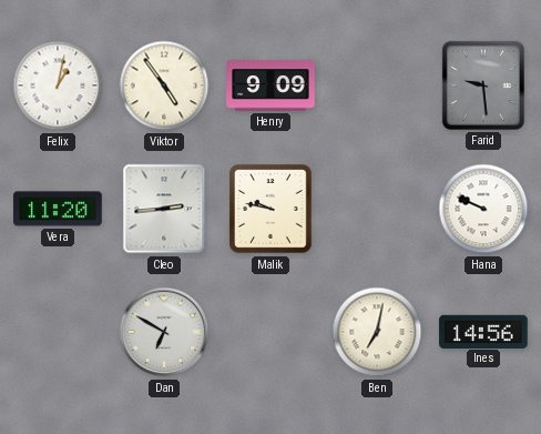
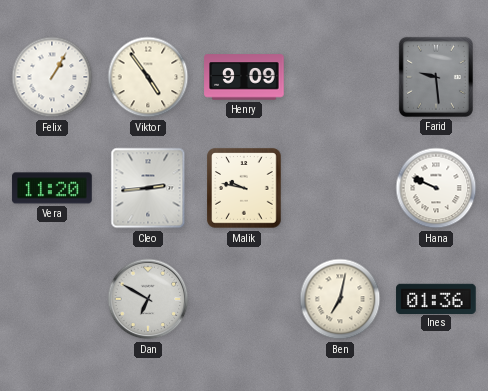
Felix: 1:02 -> 1:05 (52, 77)
Ines: 14:56 -> 01:36 (436, 298)
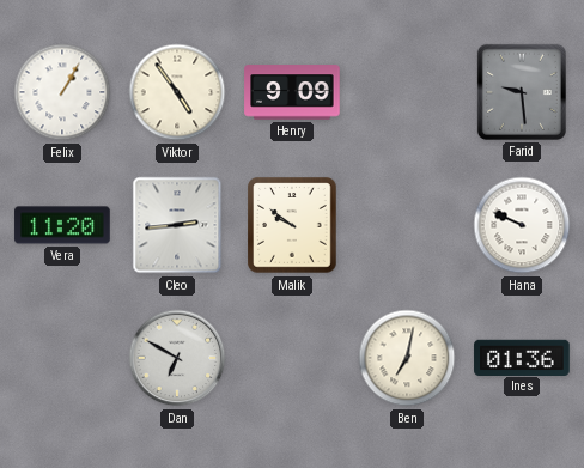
Malik: 9:47 -> 9:51 (292, 225)
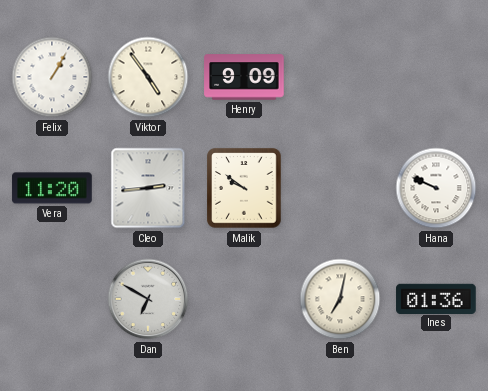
Farid: 9:29 -> none (522, 92)
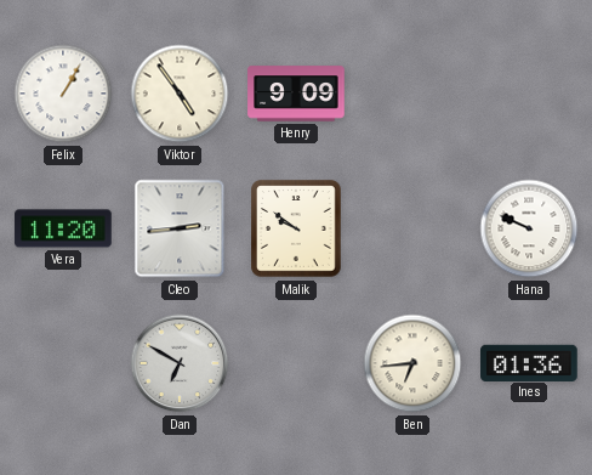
Ben: 7:02 -> 6:44 (412, 363)
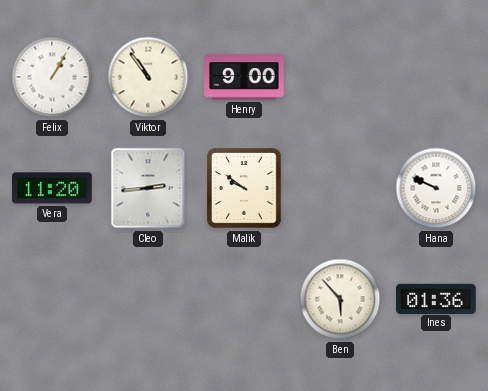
Viktor: 4:54 -> 10:54 (148, 77)
Henry: 9:09 -> 9:00 (244, 77)
Dan: 6:50 -> none (180, 363)
Ben: 6:44 -> 5:53 (340, 299)
